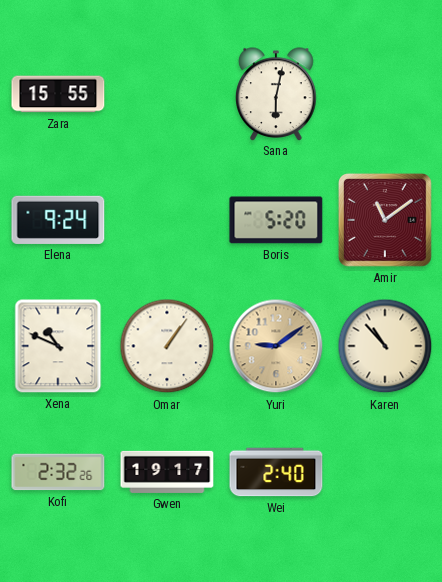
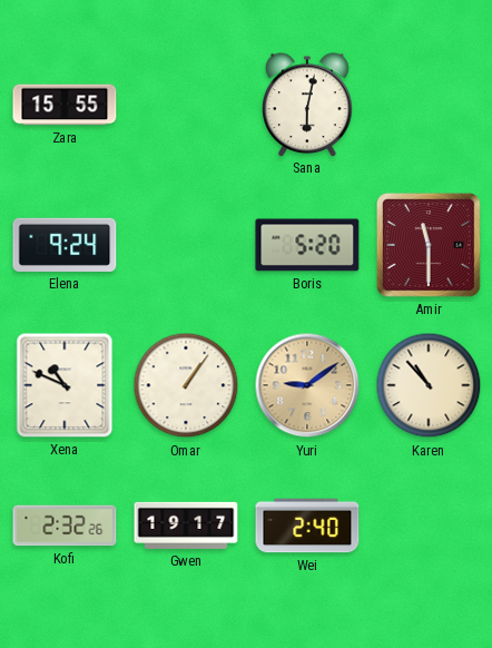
Amir: 11:09 -> 11:30 (429, 245)
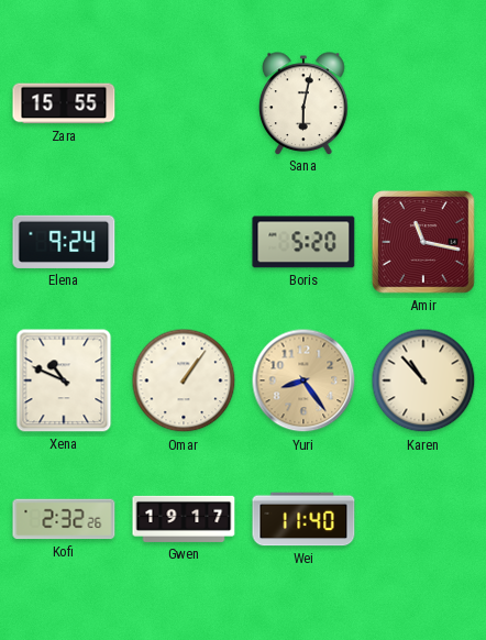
Amir: 11:30 -> 11:17 (423, 242)
Yuri: 9:09 -> 8:24 (303, 380)
Wei: 2:40 -> 11:40 (303, 519)
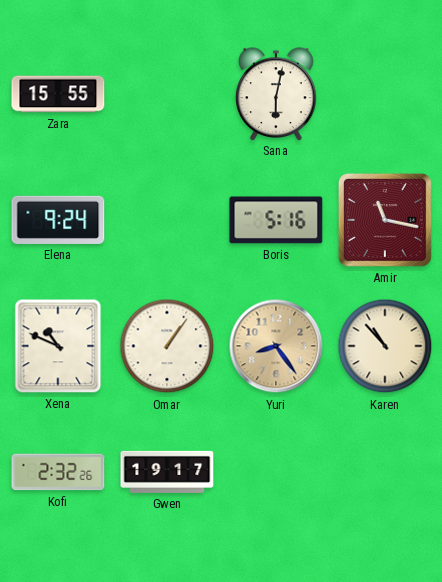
Boris: 5:20 -> 5:16 (276, 220)
Wei: 11:40 -> none (303, 519)
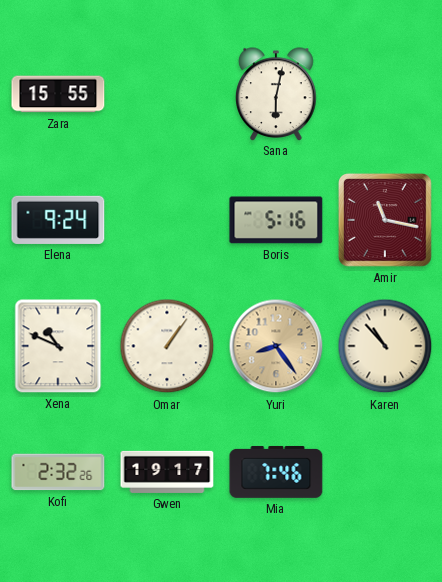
Mia: none -> 7:46 (276, 472)
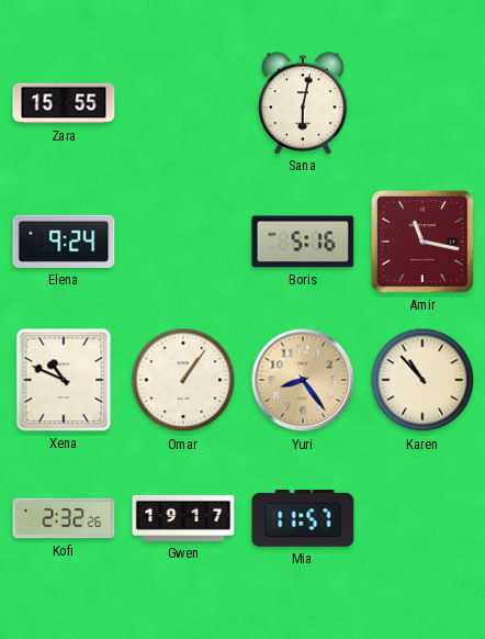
Mia: 7:46 -> 11:57 (303, 518)
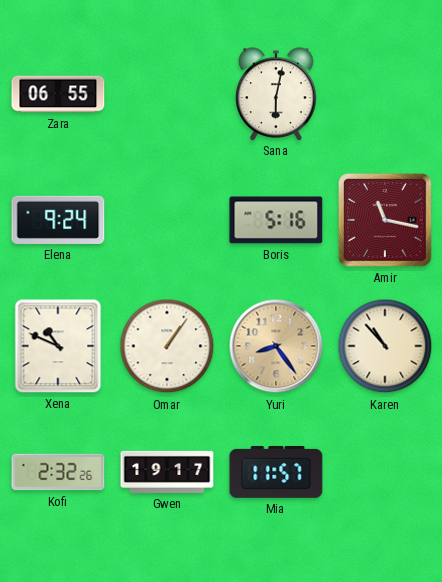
Zara: 15:55 -> 06:55 (58, 94)
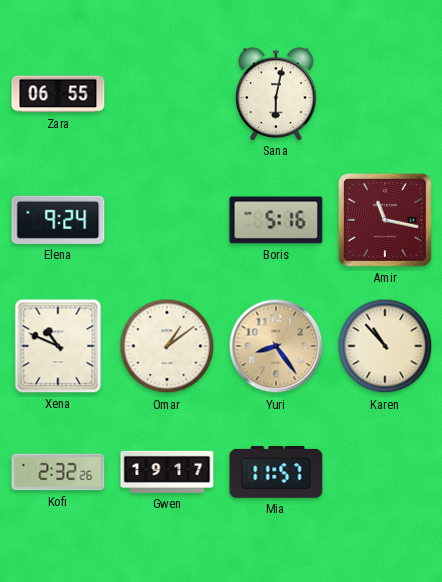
Omar: 1:06 -> 1:09 (167, 346)
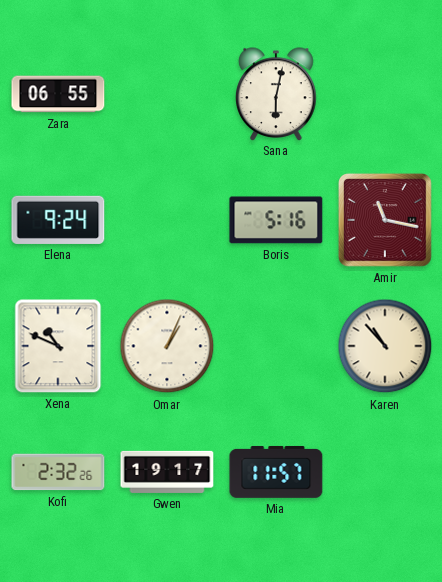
Omar: 1:09 -> 1:04 (167, 346)
Yuri: 8:24 -> none (276, 346)
